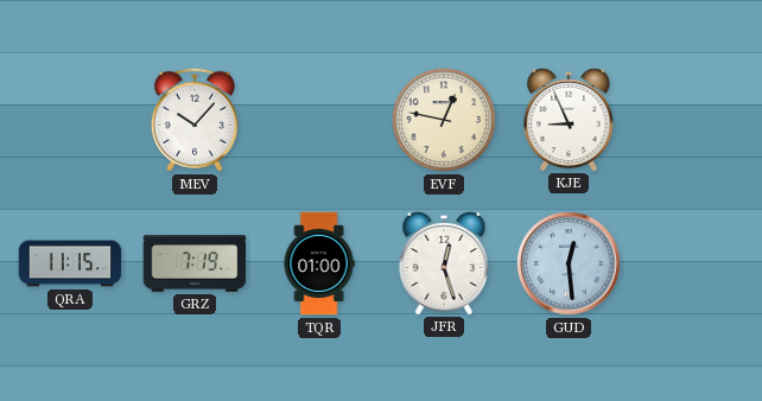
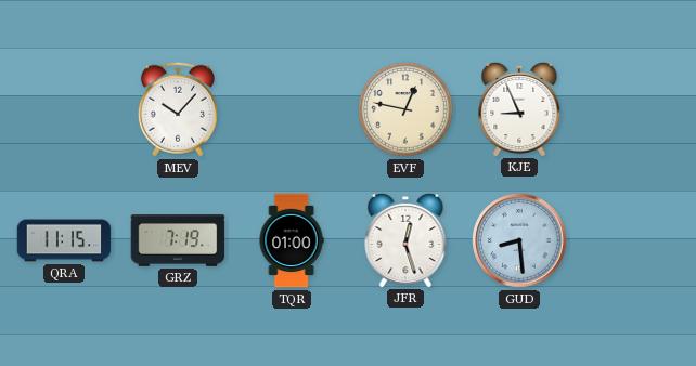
GUD: 12:29 -> 8:29 (519, 240)
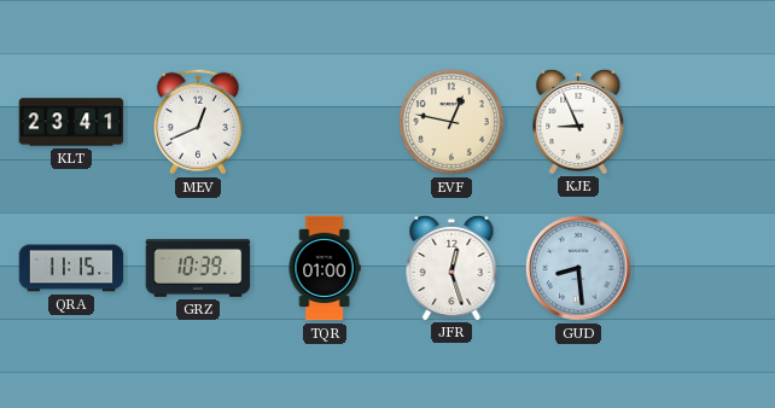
KLT: none -> 23:41 (71, 122)
MEV: 10:07 -> 12:41 (198, 122)
GRZ: 7:19 -> 10:39 (198, 268)
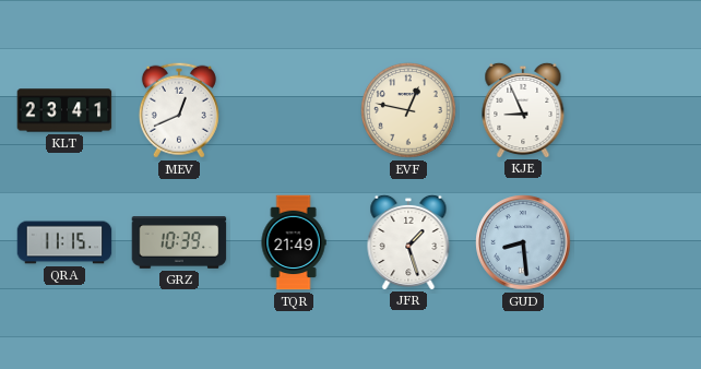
TQR: 01:00 -> 21:49 (294, 242)
JFR: 12:27 -> 1:27 (408, 241)
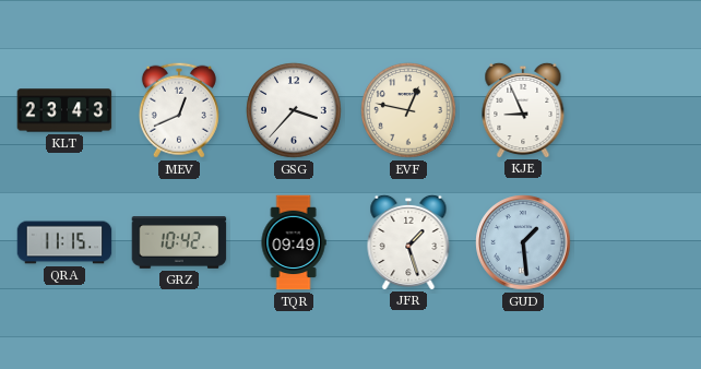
KLT: 23:41 -> 23:43 (64, 110)
GSG: none -> 3:37 (294, 110)
GRZ: 10:39 -> 10:42 (179, 242)
TQR: 21:49 -> 09:49 (294, 242)
GUD: 8:29 -> 1:29 (523, 242)
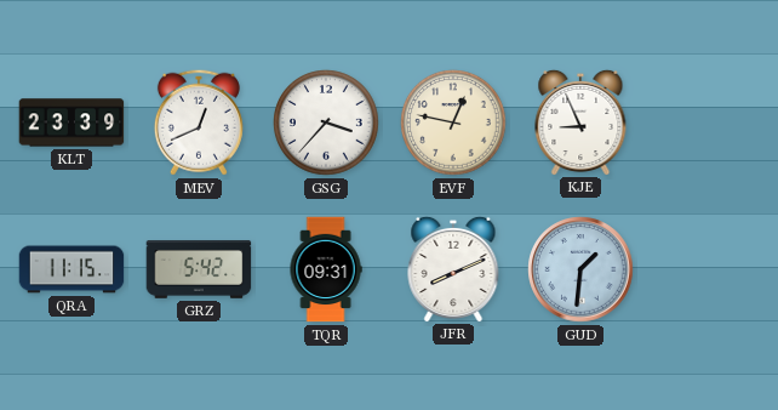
KLT: 23:43 -> 23:39 (71, 123)
GRZ: 10:42 -> 5:42 (199, 269)
TQR: 09:49 -> 09:31 (326, 269)
JFR: 1:27 -> 8:11 (453, 268)
GUD: 1:29 -> 1:31 (580, 269)
